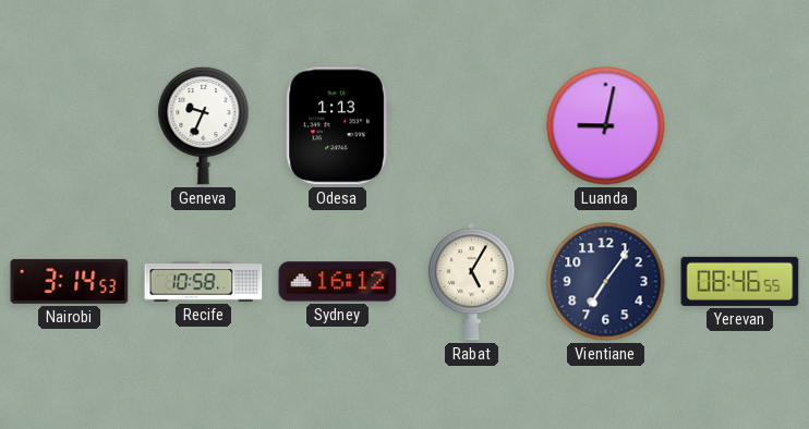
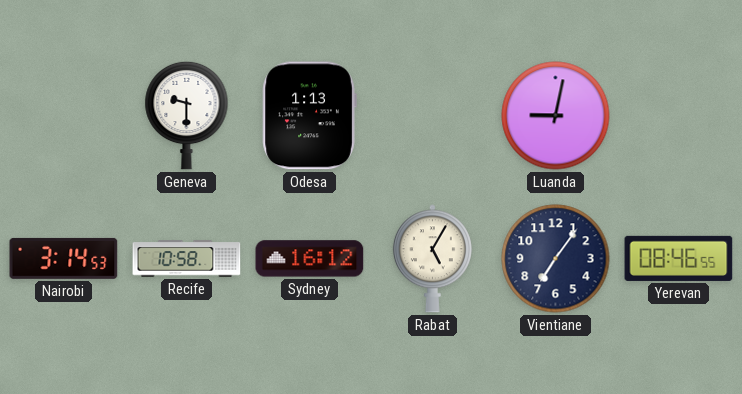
Geneva: 9:34 -> 9:30 (187, 115)
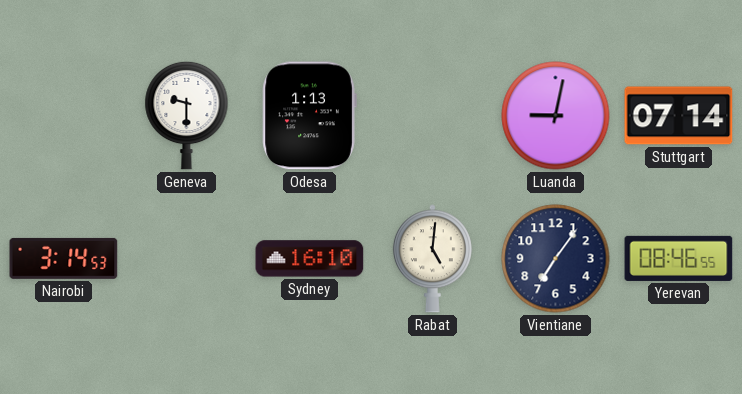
Stuttgart: none -> 07:14 (679, 116)
Recife: 10:58 -> none (187, 259)
Sydney: 16:12 -> 16:10 (310, 259)
Rabat: 5:05 -> 5:01 (432, 259)
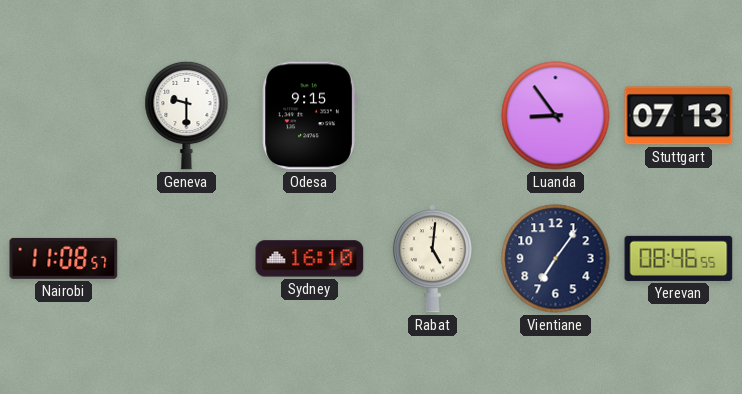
Odesa: 1:13 -> 9:15 (309, 116)
Luanda: 9:02 -> 8:54 (556, 116)
Stuttgart: 07:14 -> 07:13 (679, 116)
Nairobi: 3:14 -> 11:08 (64, 258)
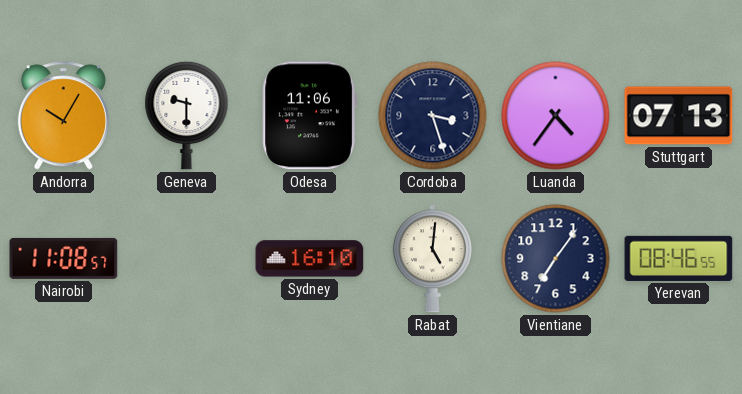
Andorra: none -> 10:05 (63, 116)
Odesa: 9:15 -> 11:06 (309, 116)
Cordoba: none -> 3:27 (433, 116)
Luanda: 8:54 -> 4:36 (556, 116)
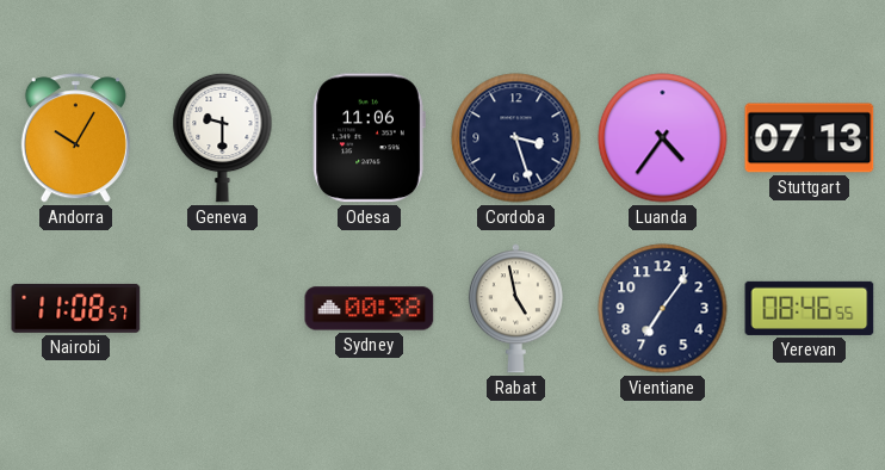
Sydney: 16:10 -> 00:38 (370, 309)
Rabat: 5:01 -> 4:58 (515, 309)
